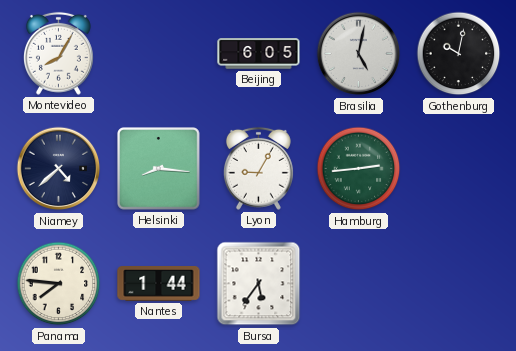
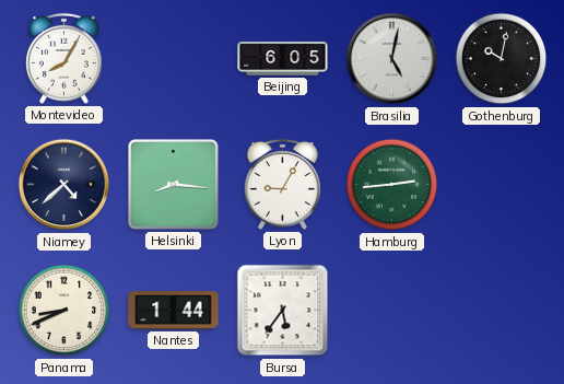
Panama: 7:46 -> 8:41 (64, 311)
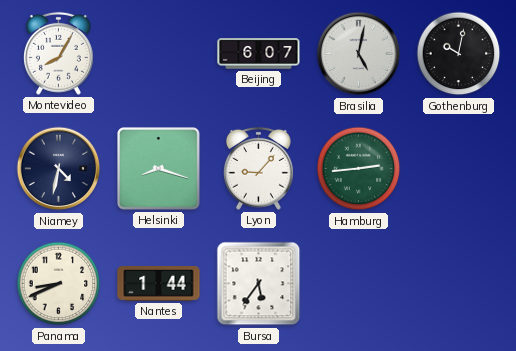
Beijing: 6:05 -> 6:07 (259, 54)
Niamey: 4:38 -> 4:32 (59, 169)
Helsinki: 8:16 -> 8:18 (159, 169)
Lyon: 9:05 -> 9:07 (258, 168)
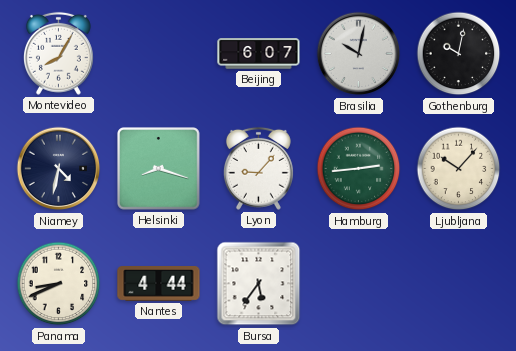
Brasilia: 5:02 -> 10:02 (359, 54)
Ljubljana: none -> 10:07 (459, 169)
Nantes: 1:44 -> 4:44 (159, 284)
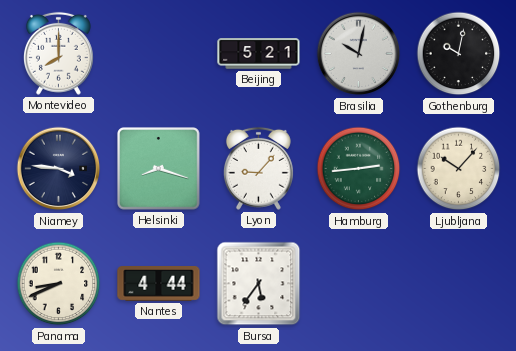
Montevideo: 8:05 -> 8:00 (58, 53)
Beijing: 6:07 -> 5:21 (259, 54)
Niamey: 4:32 -> 3:46 (59, 169)
